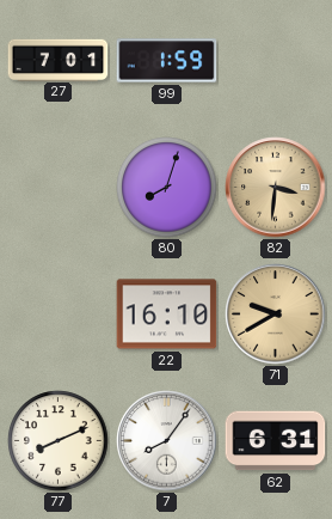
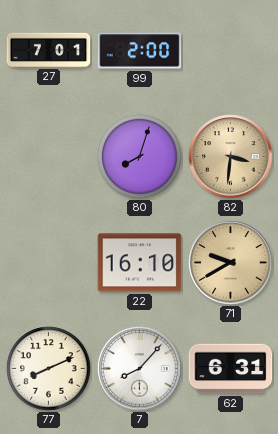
99: 1:59 -> 2:00 (140, 51)
7: 8:06 -> 8:07 (140, 369)
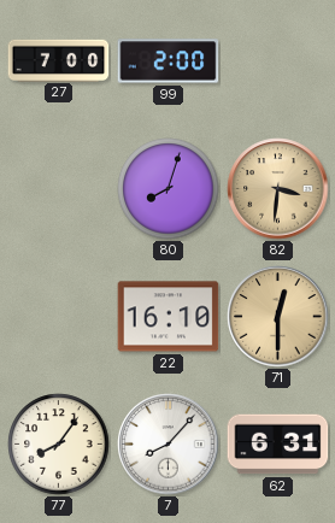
27: 7:01 -> 7:00 (59, 60)
71: 9:40 -> 12:30 (278, 317)
77: 8:11 -> 8:06 (59, 445)
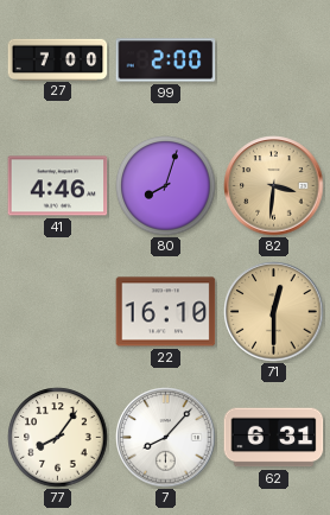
41: none -> 4:46 (58, 186)
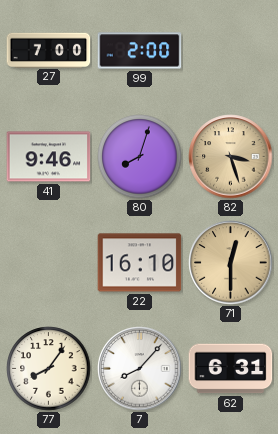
41: 4:46 -> 9:46 (49, 157)
82: 3:31 -> 3:27 (231, 157)
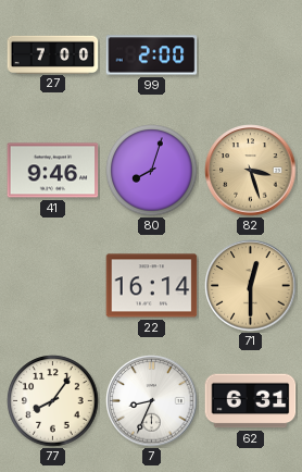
22: 16:10 -> 16:14 (152, 286)
7: 8:07 -> 8:34 (152, 401)
